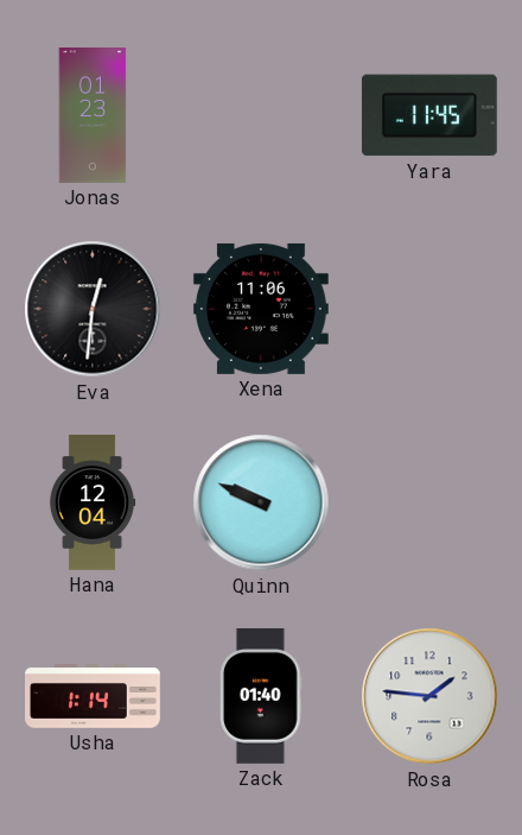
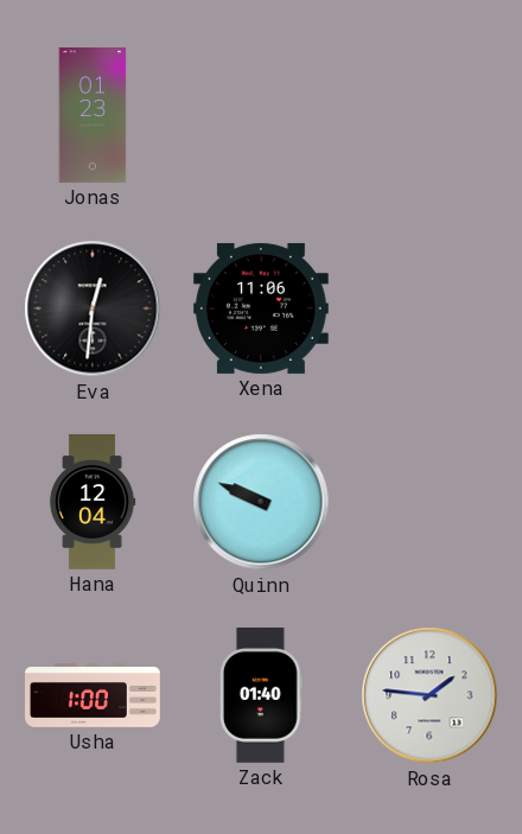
Yara: 11:45 -> none (429, 115)
Usha: 1:14 -> 1:00 (94, 695)
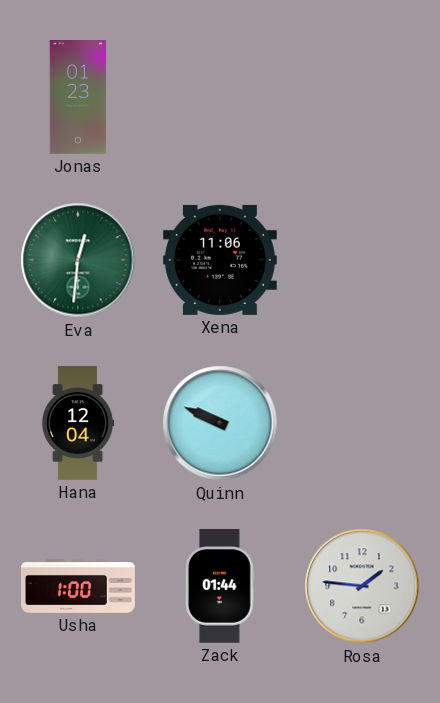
Eva dial: black -> green (78, 260)
Zack: 01:40 -> 01:44 (221, 586)
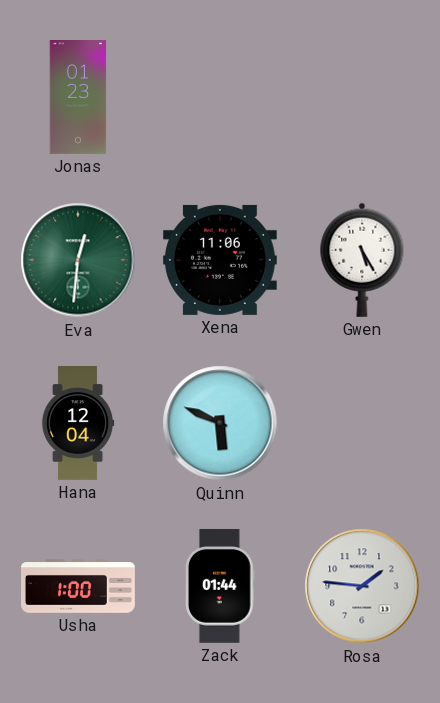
Gwen: none -> 5:25 (362, 260)
Quinn: 9:49 -> 5:49 (220, 423)
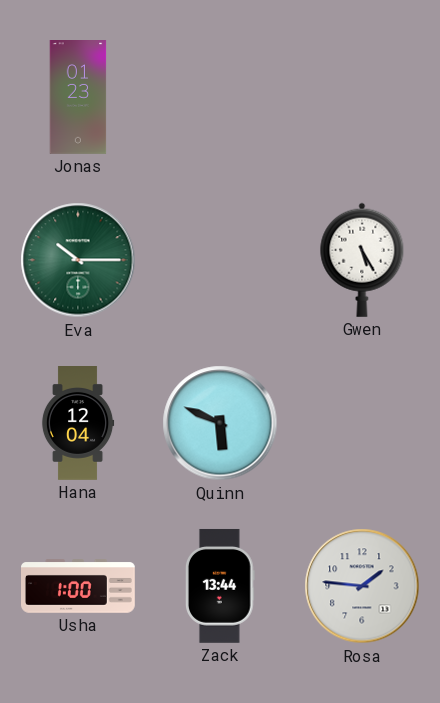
Eva: 12:31 -> 10:15 (78, 260)
Xena: 11:06 -> none (220, 260)
Zack: 01:44 -> 13:44 (221, 586)
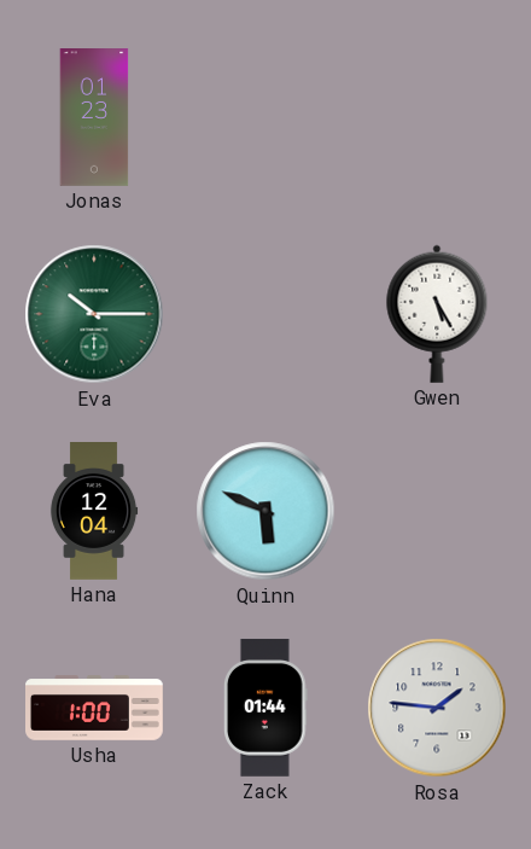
Zack: 13:44 -> 01:44 (267, 708)
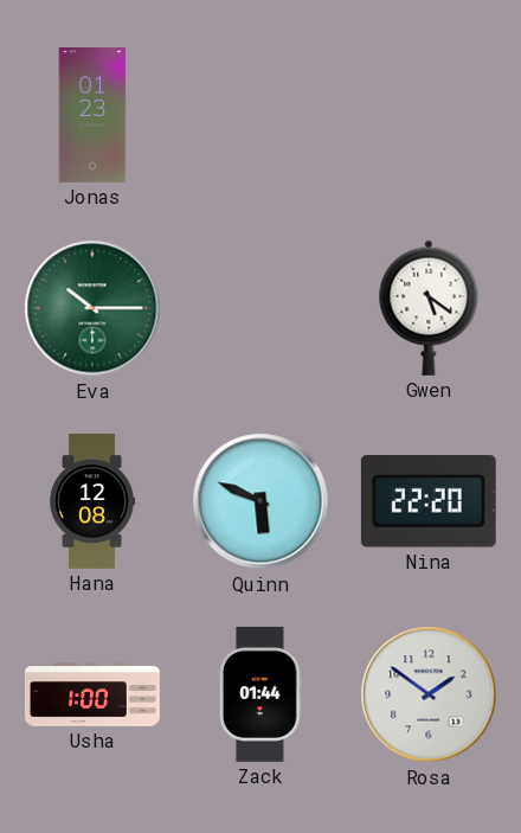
Gwen: 5:25 -> 5:21 (429, 308)
Hana: 12:04 -> 12:08 (92, 502)
Nina: none -> 22:20 (429, 501)
Rosa: 1:46 -> 1:51 (429, 694)
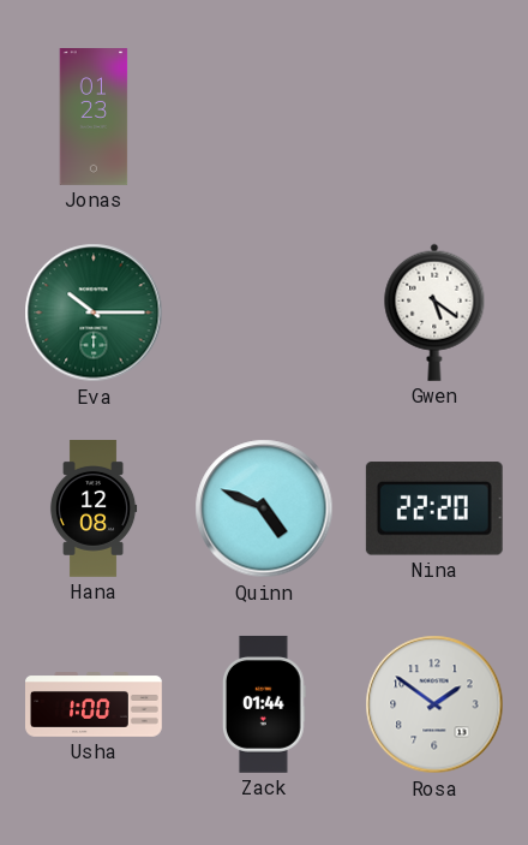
Quinn: 5:49 -> 4:49 (264, 508)
